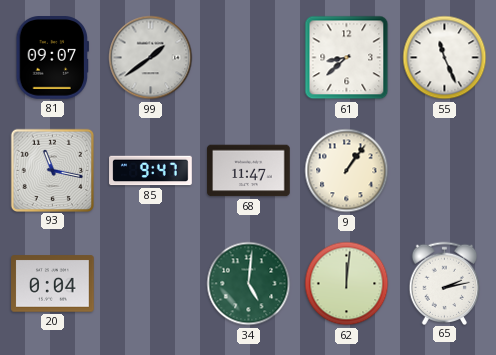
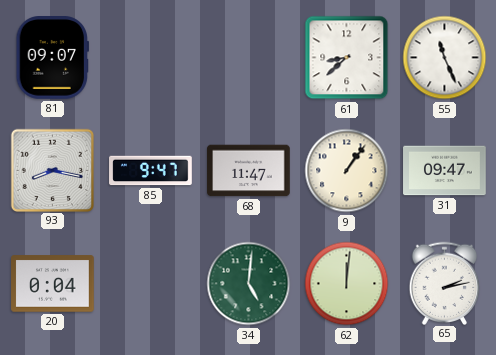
99: 1:39 -> none (151, 58)
93: 11:17 -> 8:17 (52, 170)
31: none -> 09:47 (445, 171)
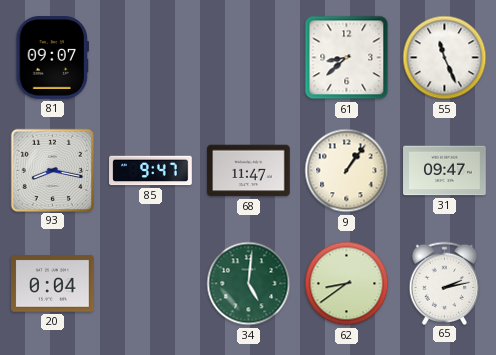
62: 12:01 -> 8:39 (347, 284)
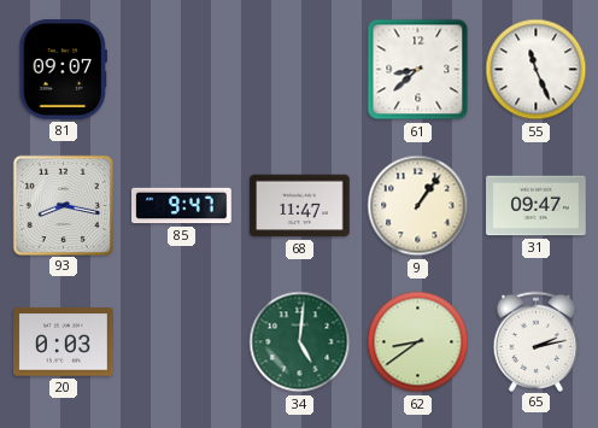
20: 0:04 -> 0:03 (64, 342)
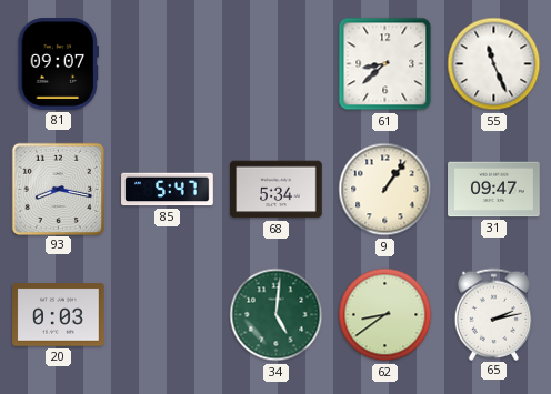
85: 9:47 -> 5:47 (168, 190)
68: 11:47 -> 5:34 (277, 190)
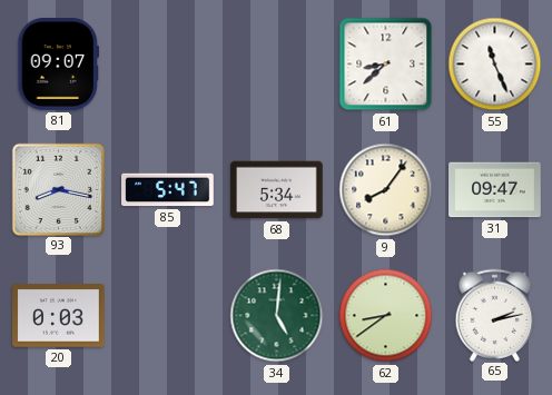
9: 1:06 -> 8:06 (386, 190)
